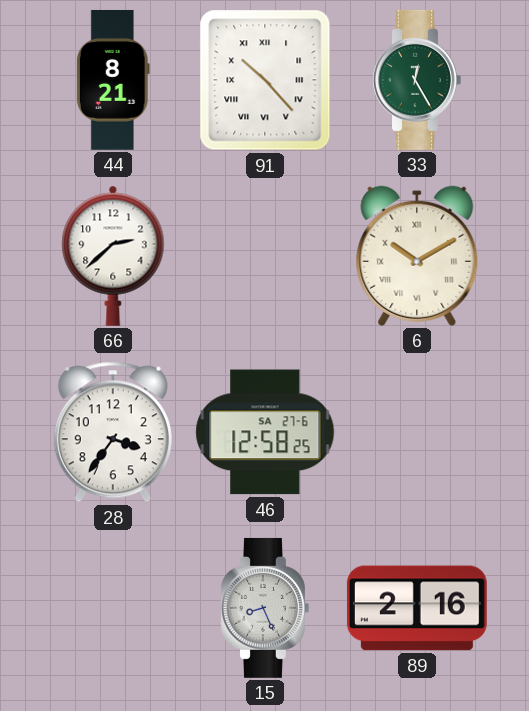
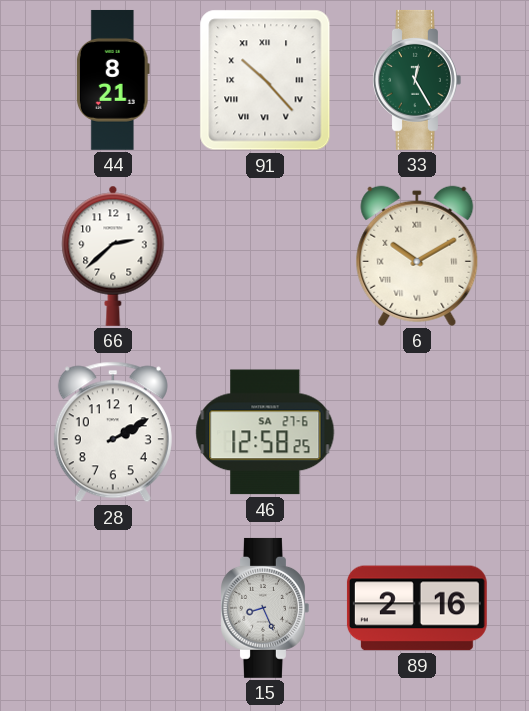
28: 3:36 -> 2:10 (113, 432)
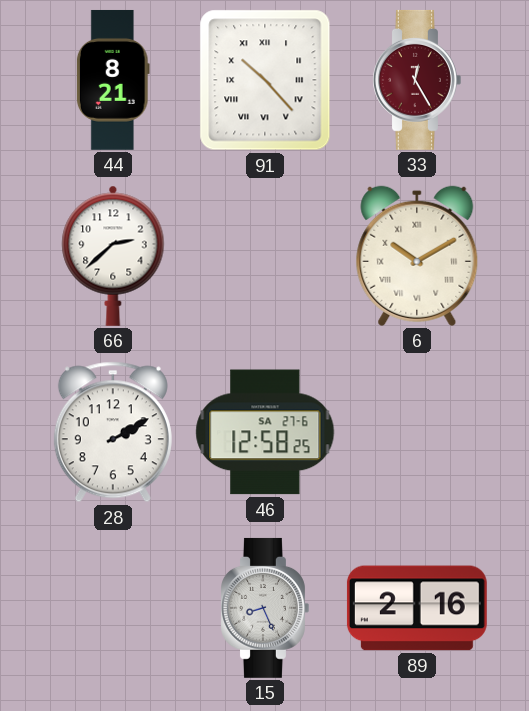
33 dial: green -> burgundy (417, 80)
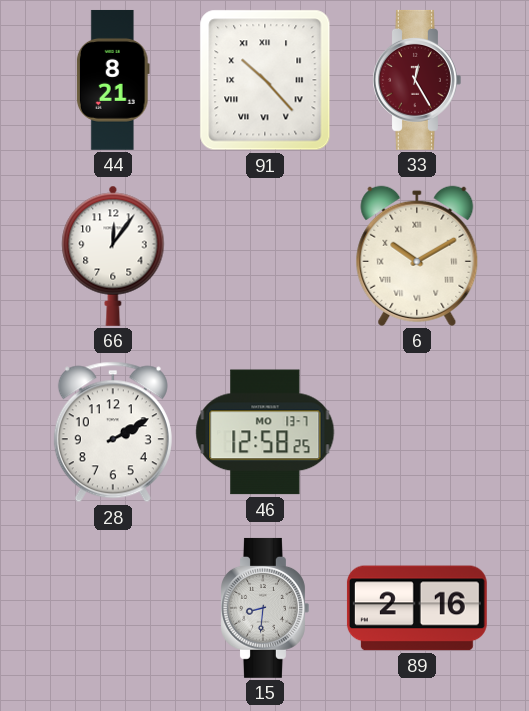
66: 2:38 -> 12:06 (113, 256)
46 date: SA 27-6 -> MO 13-7 (265, 432)
15: 8:26 -> 8:31 (265, 608)
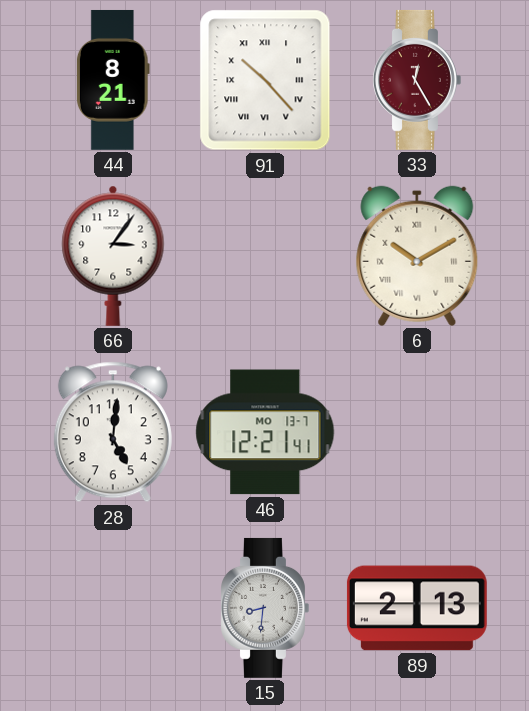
66: 12:06 -> 3:06 (113, 256)
28: 2:10 -> 5:01 (113, 432)
46: 12:58 -> 12:21 (265, 432)
89: 2:16 -> 2:13 (417, 608)
